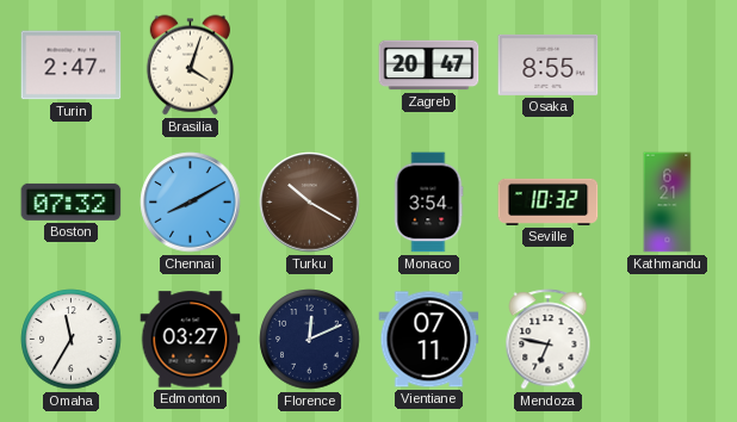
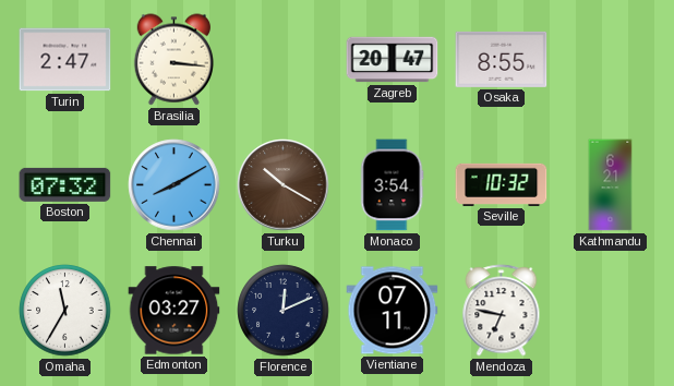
Brasilia: 4:03 -> 3:16 (174, 60)
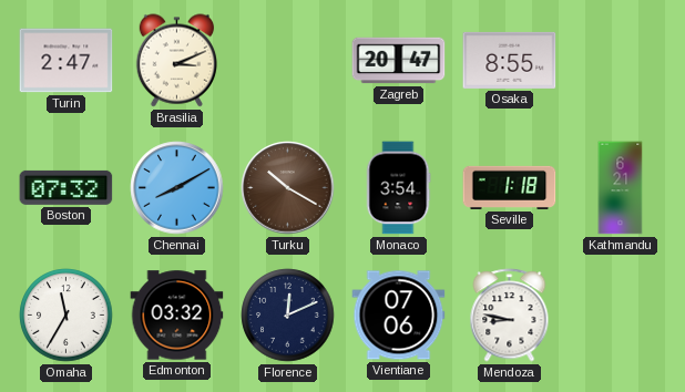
Brasilia: 3:16 -> 3:11 (177, 61)
Seville: 10:32 -> 1:18 (510, 187)
Edmonton: 03:27 -> 03:32 (177, 316)
Vientiane: 07:11 -> 07:06 (399, 316)
Mendoza: 6:47 -> 8:47 (510, 316)
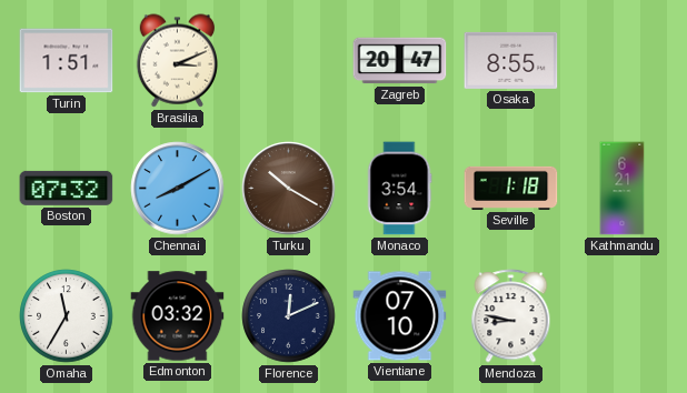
Turin: 2:47 -> 1:51 (67, 61)
Vientiane: 07:06 -> 07:10 (400, 316)
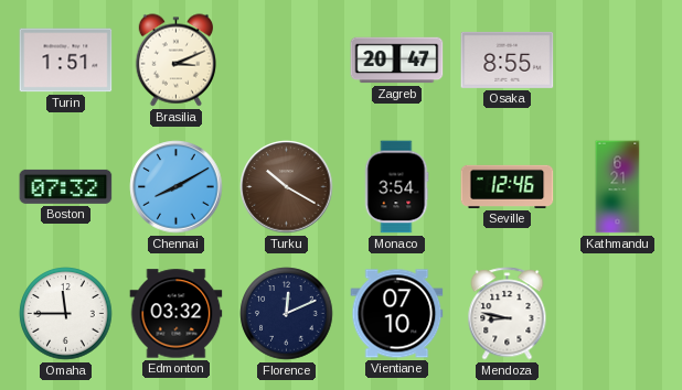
Seville: 1:18 -> 12:46 (508, 186)
Omaha: 11:35 -> 11:45 (66, 314)
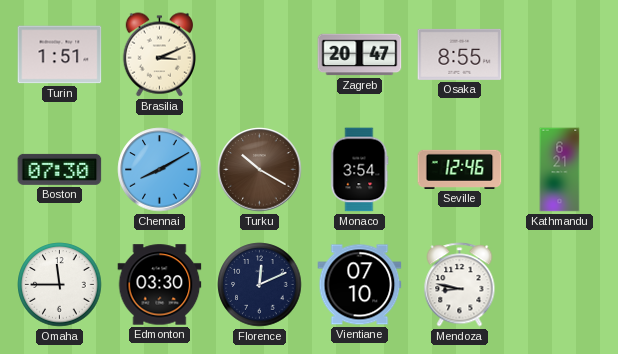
Boston: 07:32 -> 07:30 (60, 169)
Edmonton: 03:32 -> 03:30 (160, 285)
